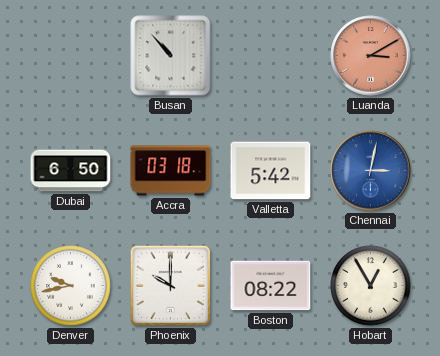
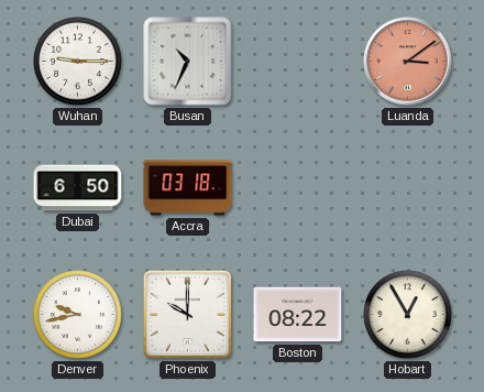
Wuhan: none -> 9:15 (78, 62)
Busan: 10:53 -> 10:34 (188, 62)
Luanda: 3:10 -> 3:09 (408, 62)
Valletta: 5:42 -> none (271, 171)
Chennai: 3:02 -> none (371, 171)
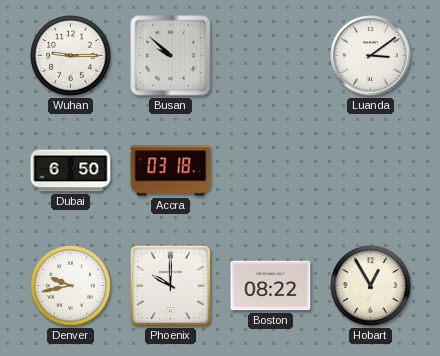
Busan: 10:34 -> 9:52 (171, 56)
Luanda dial: salmon -> white (371, 56)
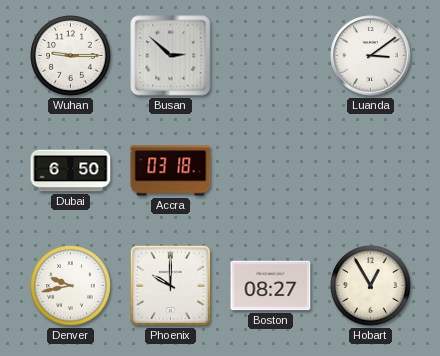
Busan: 9:52 -> 2:52 (171, 56)
Boston: 08:22 -> 08:27 (271, 286)
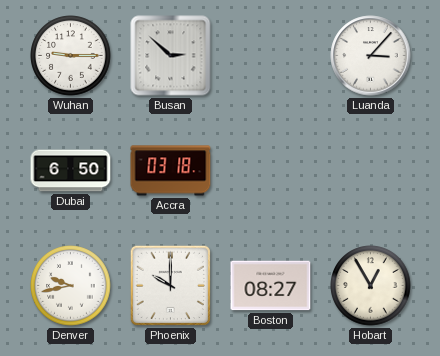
Luanda: 3:09 -> 3:07 (371, 56)
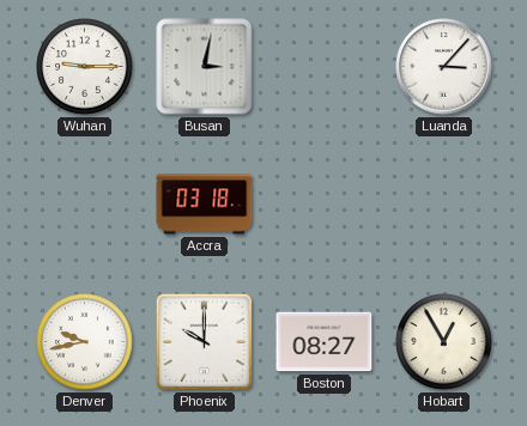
Busan: 2:52 -> 3:02 (205, 67)
Dubai: 6:50 -> none (71, 171)
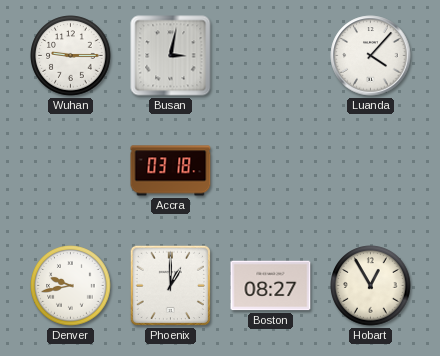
Luanda: 3:07 -> 4:07 (371, 56)
Phoenix: 10:00 -> 1:00 (170, 285)
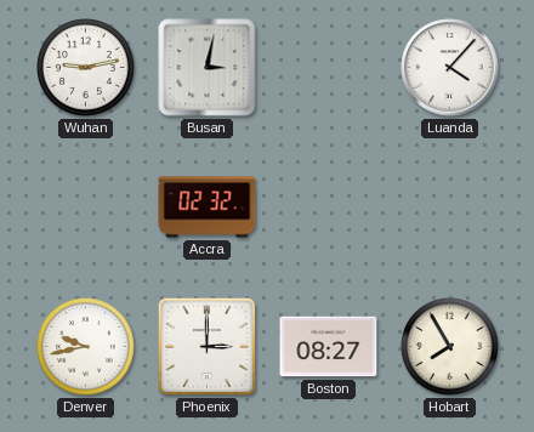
Wuhan: 9:15 -> 9:13 (86, 68)
Accra: 03:18 -> 02:32 (208, 208)
Phoenix: 1:00 -> 3:00 (206, 346)
Hobart: 12:55 -> 7:55 (450, 347)
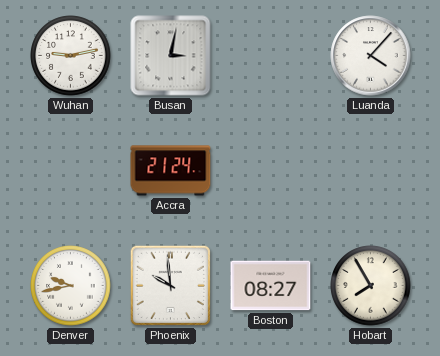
Accra: 02:32 -> 21:24 (171, 171)
Phoenix: 3:00 -> 9:59 (170, 285)
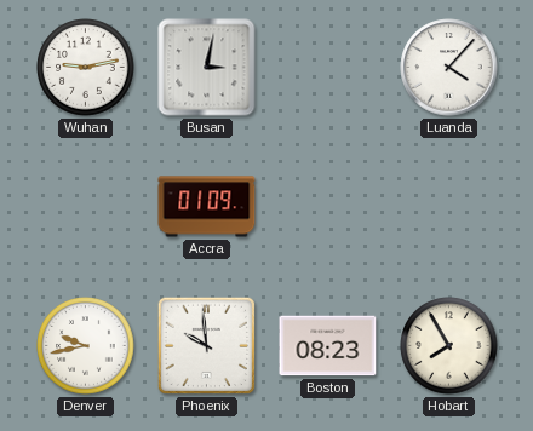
Accra: 21:24 -> 01:09 (207, 207)
Boston: 08:27 -> 08:23 (328, 346)
